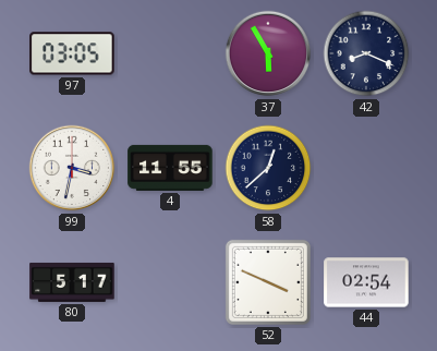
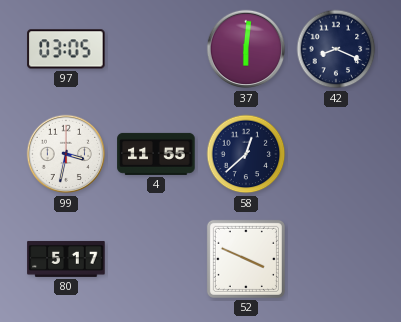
37: 5:55 -> 6:01 (246, 49)
44: 02:54 -> none (366, 282)
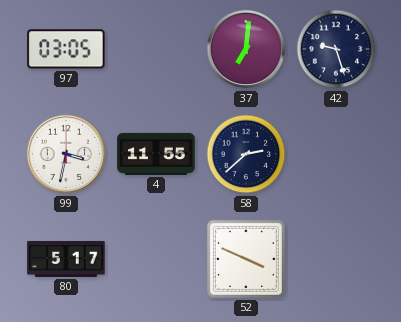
37: 6:01 -> 7:01 (246, 49)
42: 8:19 -> 9:27 (336, 49)
58: 12:38 -> 2:38 (246, 154)
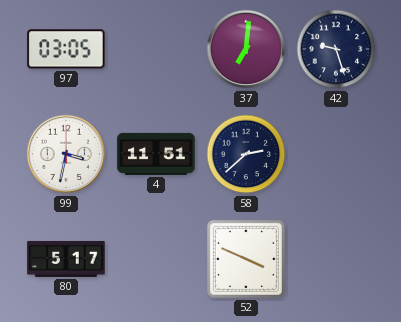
4: 11:55 -> 11:51 (156, 154)
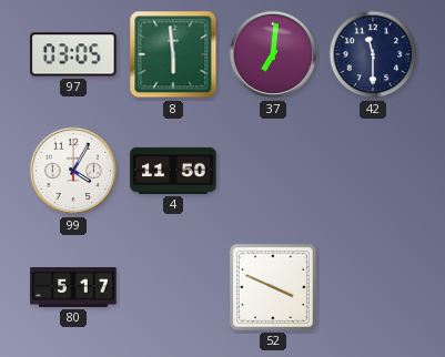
8: none -> 5:59 (173, 54)
42: 9:27 -> 11:30 (373, 54)
99: 3:32 -> 4:05 (73, 171)
4: 11:51 -> 11:50 (173, 171)
58: 2:38 -> none (246, 154)
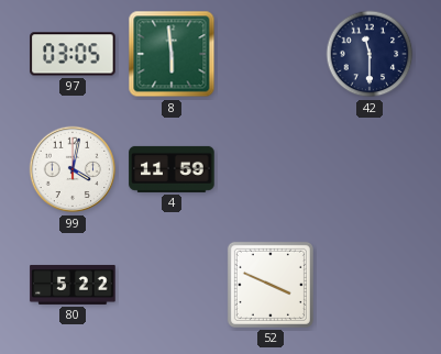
37: 7:01 -> none (273, 54)
99: 4:05 -> 4:02 (73, 169)
4: 11:50 -> 11:59 (172, 169)
80: 5:17 -> 5:22 (73, 285)
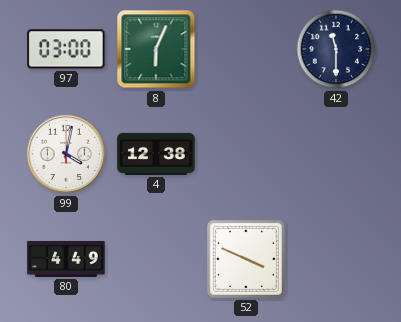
97: 03:05 -> 03:00 (66, 49)
8: 5:59 -> 6:04 (156, 49)
4: 11:59 -> 12:38 (156, 154)
80: 5:22 -> 4:49 (66, 259)
